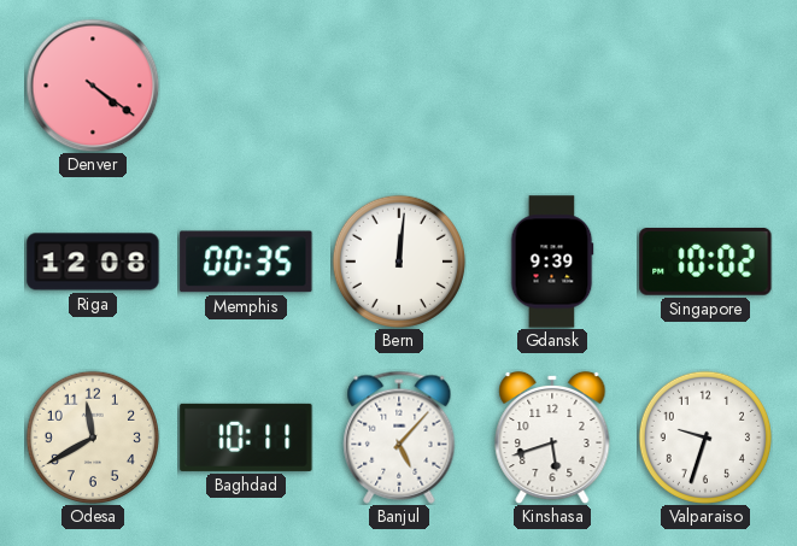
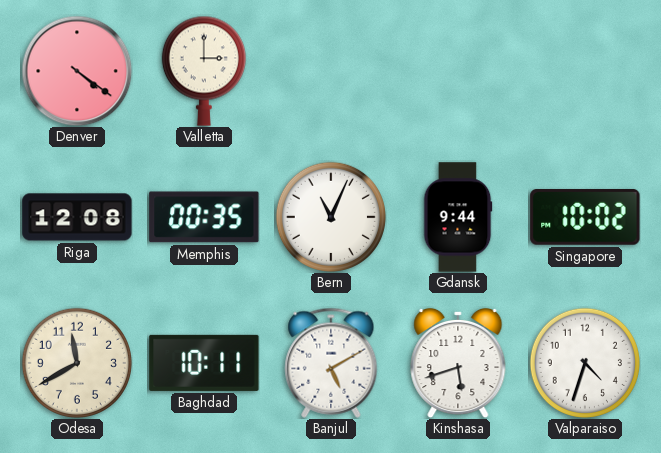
Valletta: none -> 3:00 (204, 71)
Bern: 12:01 -> 11:04 (331, 217)
Gdansk: 9:39 -> 9:44 (458, 217)
Banjul: 5:07 -> 5:10 (331, 363)
Valparaiso: 9:33 -> 4:33 (585, 363)
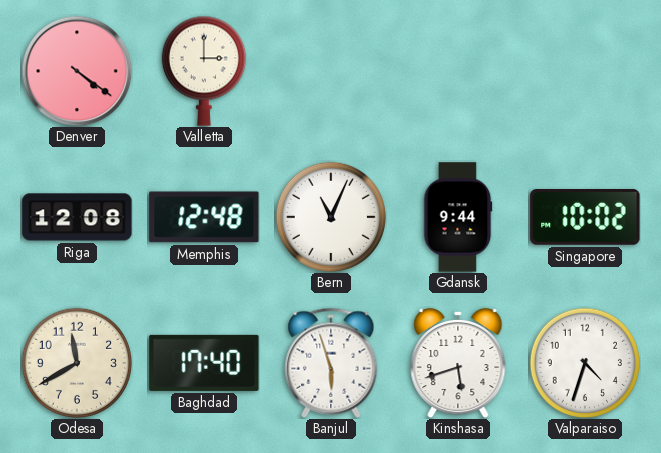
Memphis: 00:35 -> 12:48 (204, 217)
Baghdad: 10:11 -> 17:40 (204, 363)
Banjul: 5:10 -> 5:57 (331, 363)
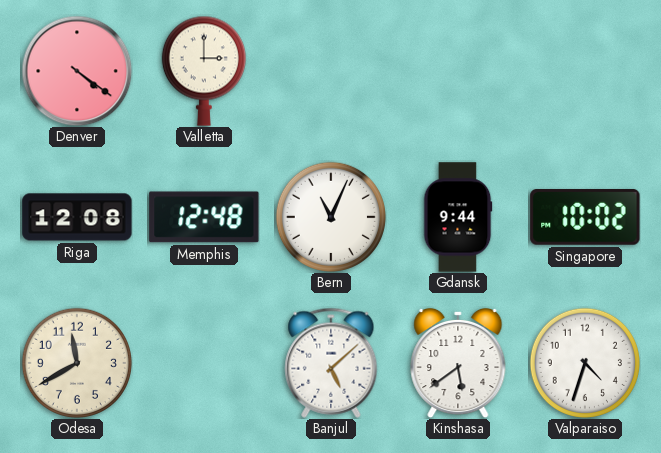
Baghdad: 17:40 -> none (204, 363)
Banjul: 5:57 -> 5:08 (331, 363)
Kinshasa: 5:42 -> 5:39 (458, 363)
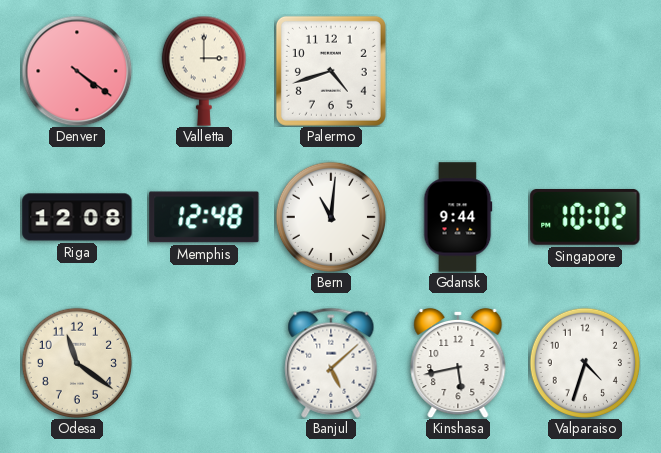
Palermo: none -> 4:42 (331, 71)
Bern: 11:04 -> 11:01 (331, 217)
Odesa: 11:40 -> 11:21 (77, 363)
Kinshasa: 5:39 -> 5:43 (458, 363)
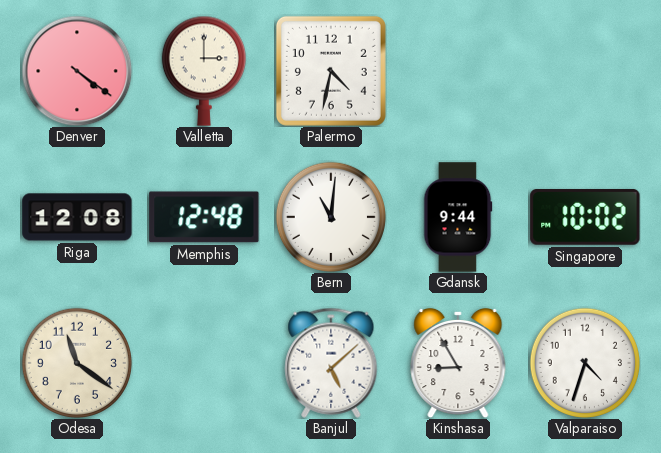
Palermo: 4:42 -> 4:32 (331, 71)
Kinshasa: 5:43 -> 8:55 (458, 363)
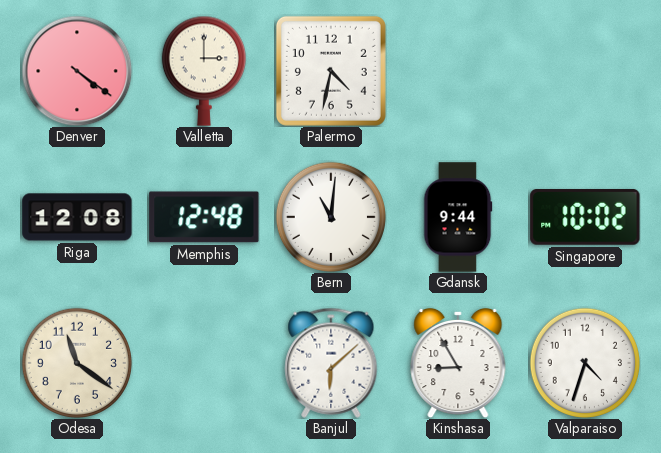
Banjul: 5:08 -> 6:08 (331, 363)
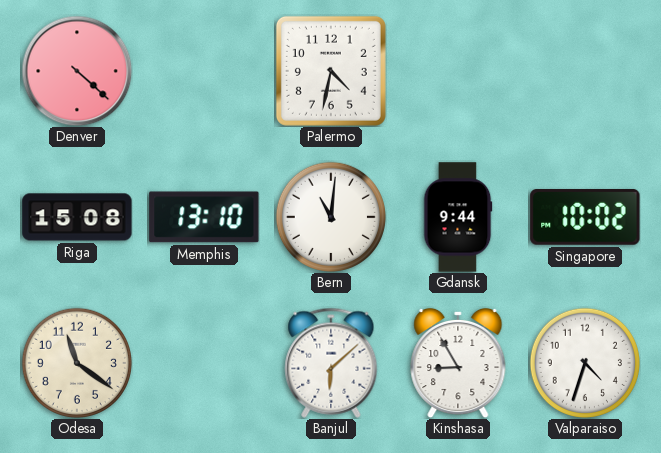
Denver: 4:21 -> 4:22 (77, 71)
Valletta: 3:00 -> none (204, 71)
Riga: 12:08 -> 15:08 (77, 217)
Memphis: 12:48 -> 13:10 (204, 217)
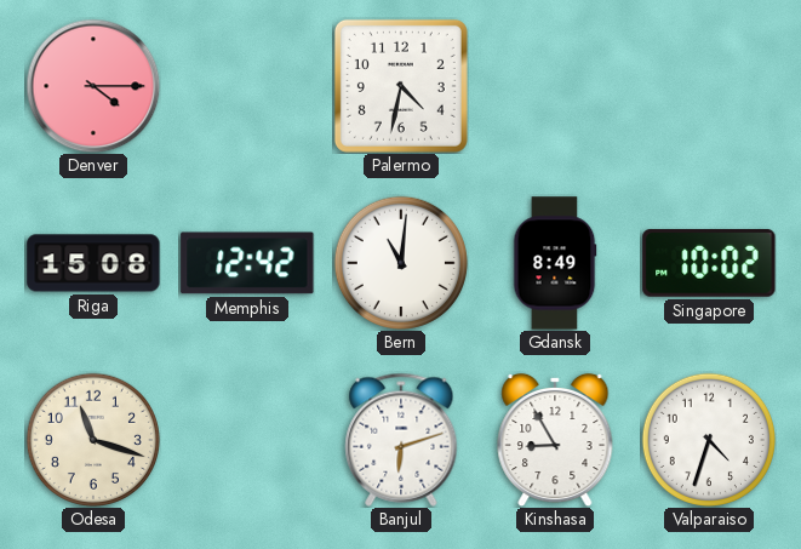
Denver: 4:22 -> 4:15 (93, 86)
Memphis: 13:10 -> 12:42 (247, 263)
Gdansk: 9:44 -> 8:49 (555, 263)
Odesa: 11:21 -> 11:18 (93, 440)
Banjul: 6:08 -> 6:12 (401, 440)
